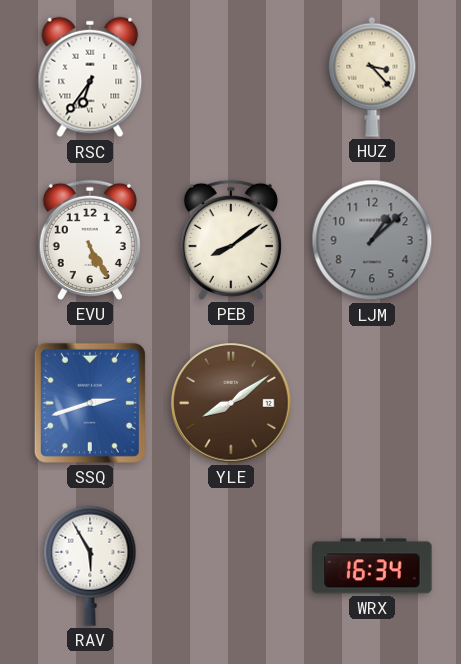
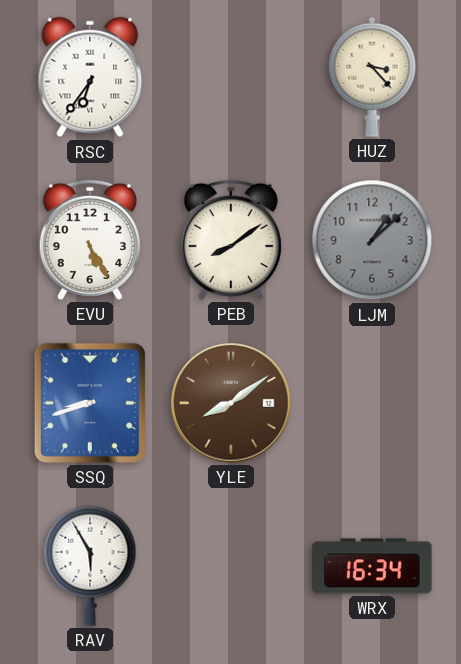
SSQ: 2:42 -> 8:42 (90, 403)
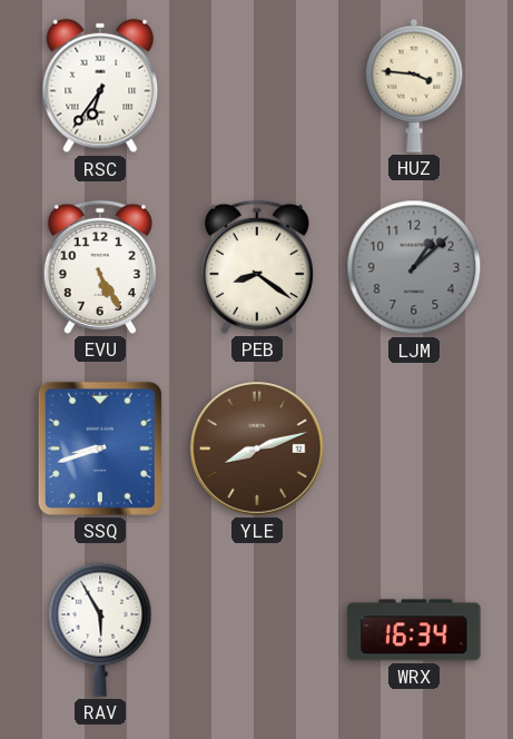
HUZ: 3:23 -> 3:46 (414, 86)
PEB: 8:09 -> 8:21 (257, 267)
YLE: 8:09 -> 8:12 (257, 449)
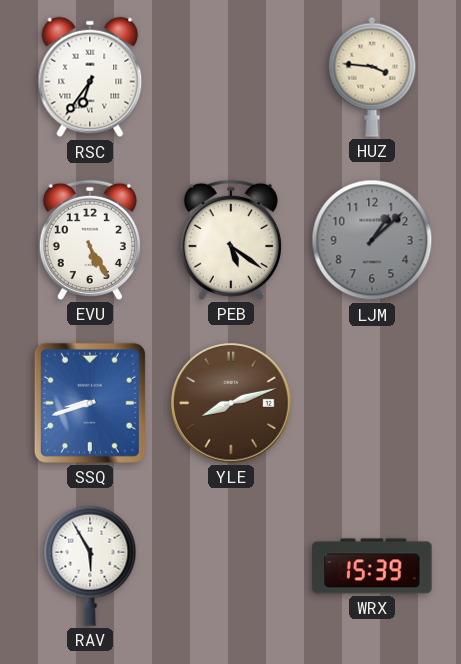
PEB: 8:21 -> 5:21 (231, 240)
WRX: 16:34 -> 15:39 (372, 566)
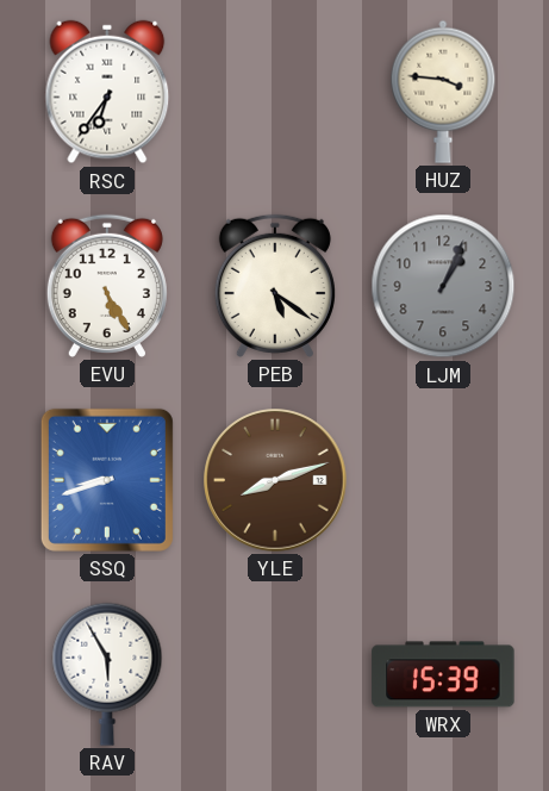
LJM: 1:08 -> 1:04 (443, 286)
